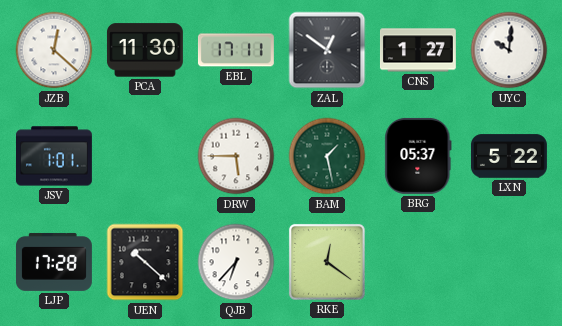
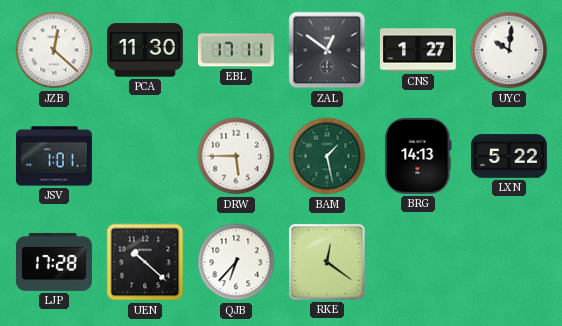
BRG: 05:37 -> 14:13 (418, 156)
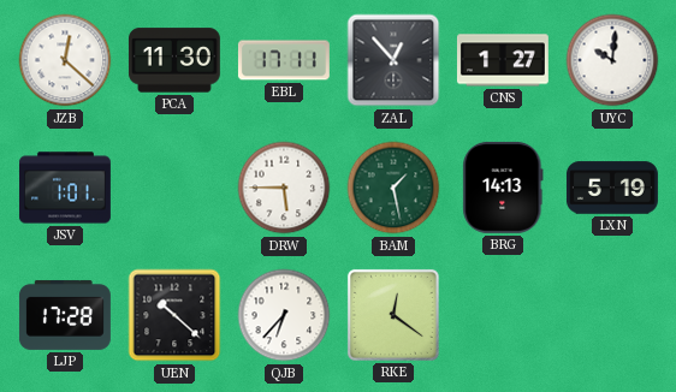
ZAL: 12:51 -> 12:53 (393, 60)
LXN: 5:22 -> 5:19 (612, 188)
